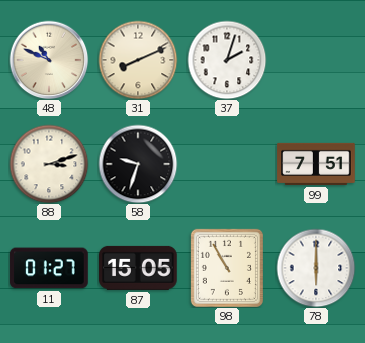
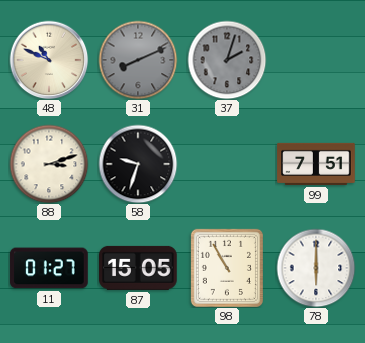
31 dial: cream -> grey (138, 60)
37 dial: white -> grey (227, 60)
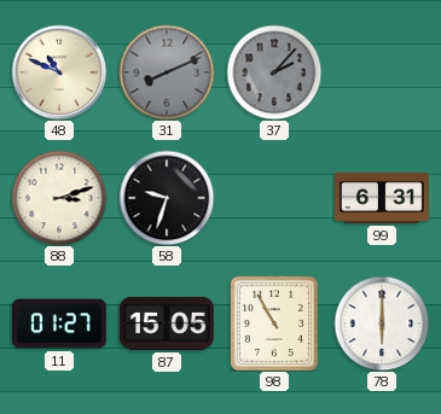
37: 2:03 -> 2:07 (274, 72)
99: 7:51 -> 6:31 (382, 198)
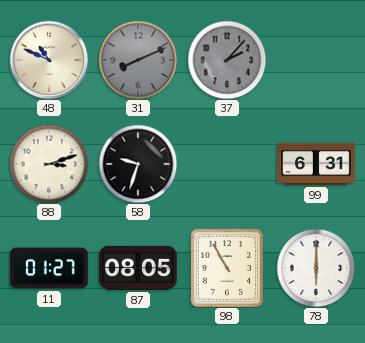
87: 15:05 -> 08:05 (138, 268)
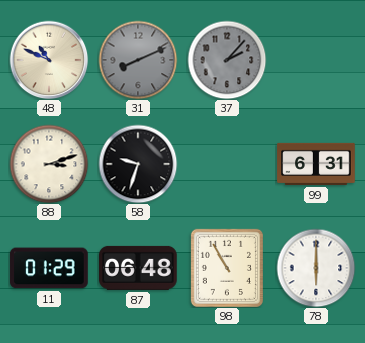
11: 01:27 -> 01:29 (49, 268)
87: 08:05 -> 06:48 (138, 268)
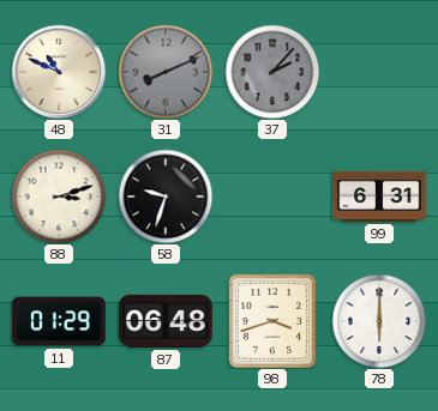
98: 10:55 -> 3:42 (272, 321)
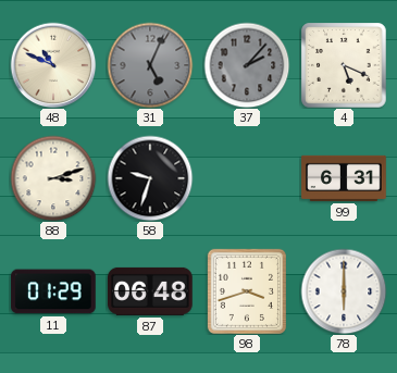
31: 8:11 -> 5:04 (150, 65)
4: none -> 5:19 (344, 65)
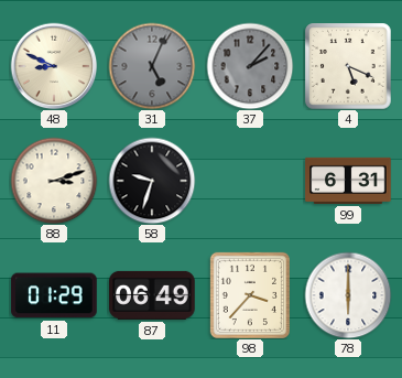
48: 10:49 -> 8:49 (54, 66)
87: 06:48 -> 06:49 (152, 295)
98: 3:42 -> 3:37 (250, 295)
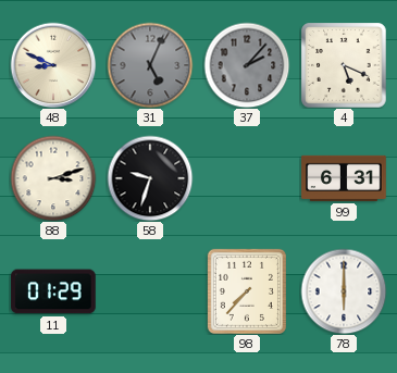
87: 06:49 -> none (152, 295)
98: 3:37 -> 7:37 (247, 291)
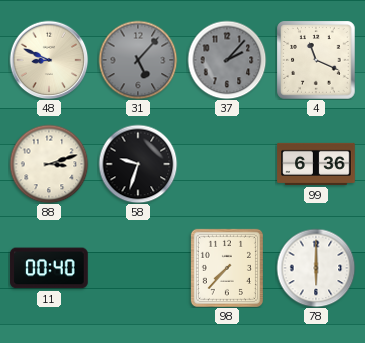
31: 5:04 -> 5:07 (138, 60)
4: 5:19 -> 11:19 (316, 60)
99: 6:31 -> 6:36 (316, 164)
11: 01:29 -> 00:40 (49, 268)
